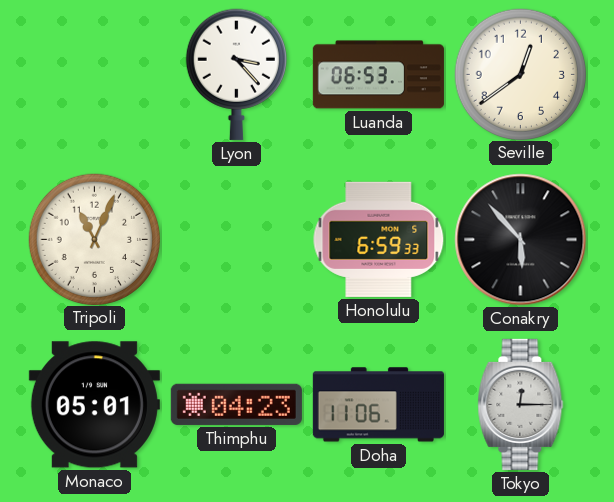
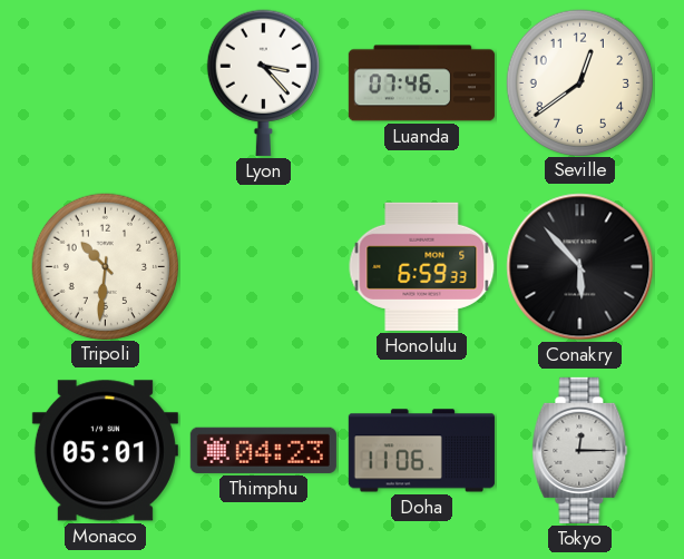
Luanda: 06:53 -> 07:46 (421, 84)
Tripoli: 11:04 -> 10:31 (105, 266)
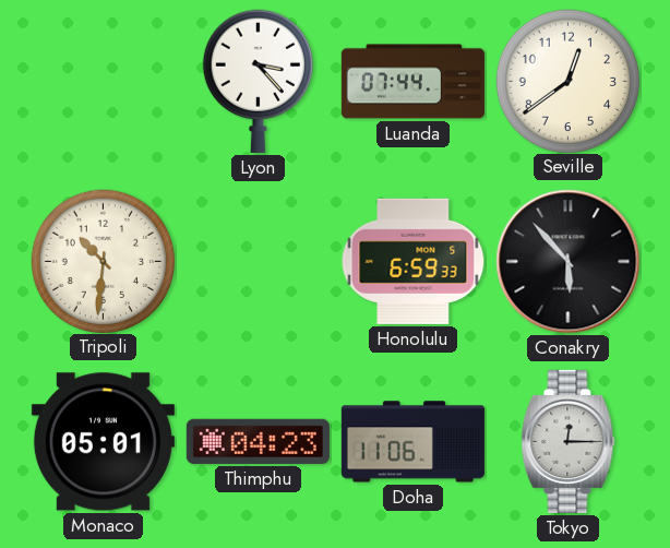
Luanda: 07:46 -> 07:44 (412, 82)
